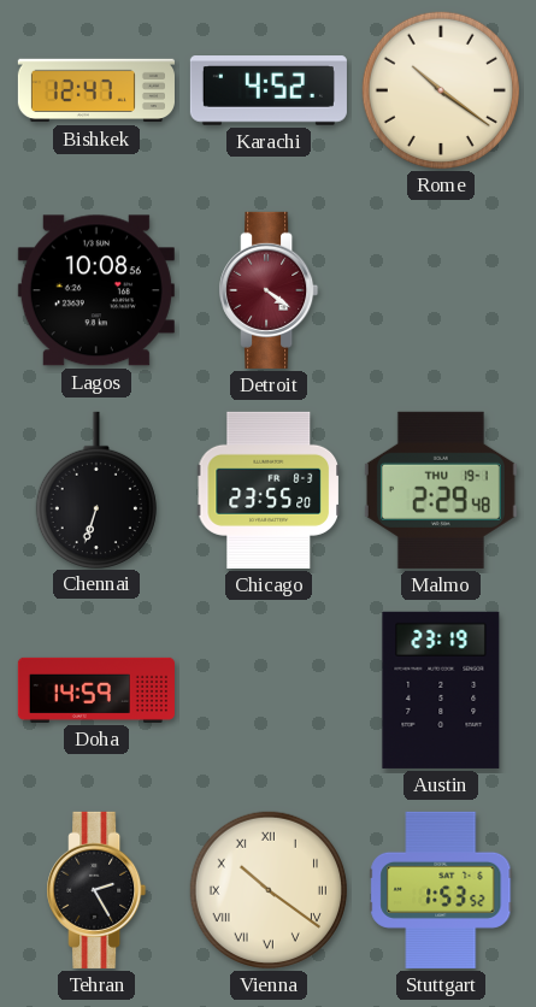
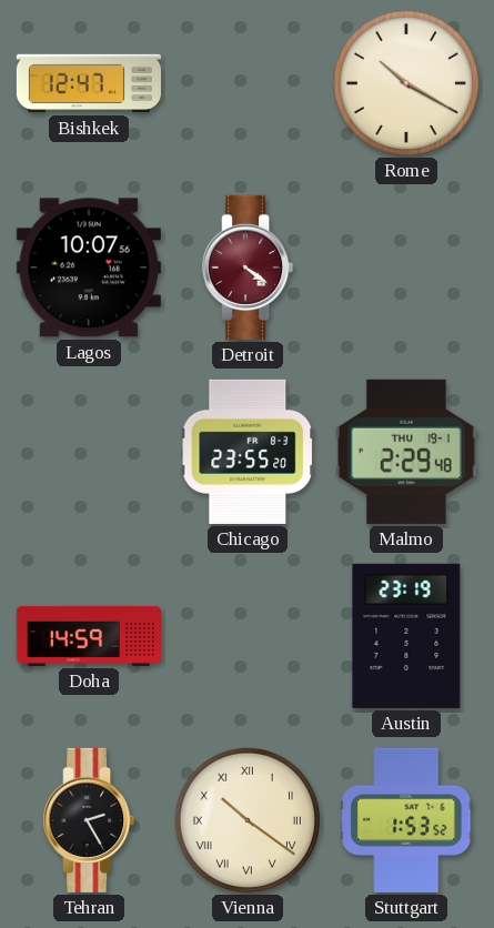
Karachi: 4:52 -> none (269, 90)
Rome: 10:21 -> 10:20 (406, 83)
Lagos: 10:08 -> 10:07 (89, 268)
Chennai: 6:33 -> none (96, 489)
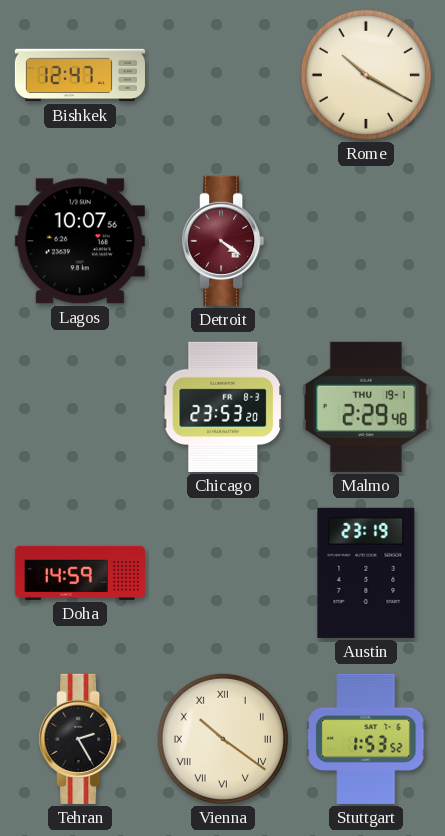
Chicago: 23:55 -> 23:53 (222, 407)
